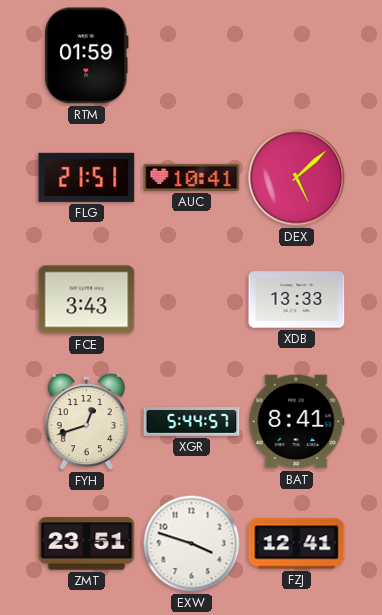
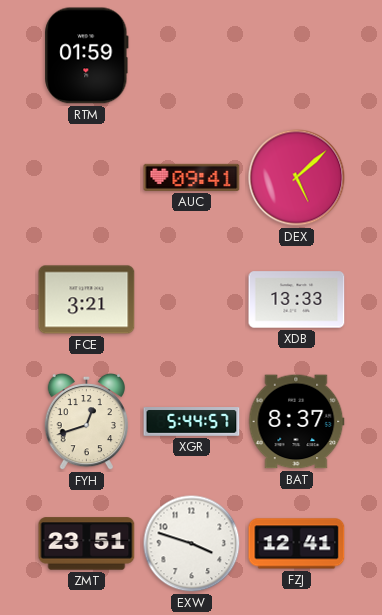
FLG: 21:51 -> none (87, 177)
AUC: 10:41 -> 09:41 (192, 177)
FCE: 3:43 -> 3:21 (87, 300)
BAT: 8:41 -> 8:37 (297, 422)
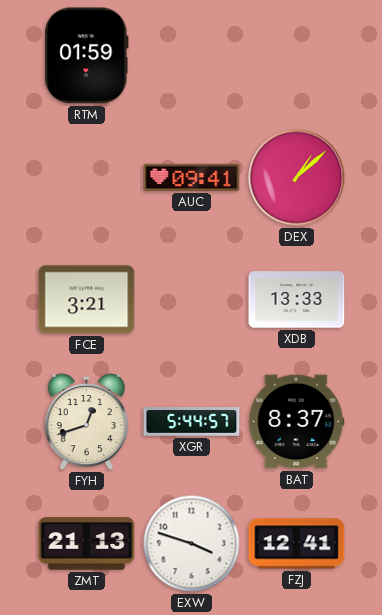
DEX: 5:08 -> 1:08 (297, 178)
ZMT: 23:51 -> 21:13 (87, 544)
